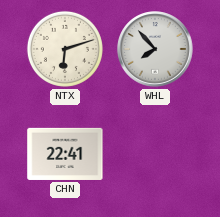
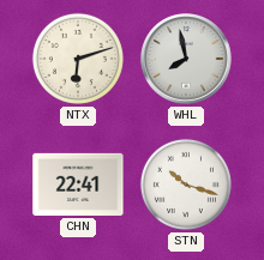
WHL: 7:53 -> 7:58 (186, 59)
STN: none -> 10:18 (186, 185)
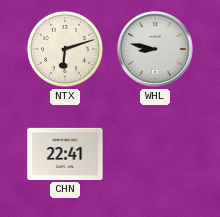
WHL: 7:58 -> 8:47 (155, 49)
STN: 10:18 -> none (186, 185)
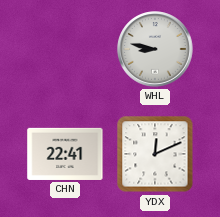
NTX: 6:12 -> none (65, 49)
YDX: none -> 12:11 (155, 154)
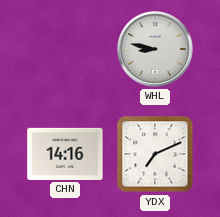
CHN: 22:41 -> 14:16 (65, 154)
YDX: 12:11 -> 7:11 (155, 154)
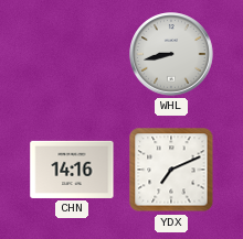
WHL: 8:47 -> 8:43 (171, 54)
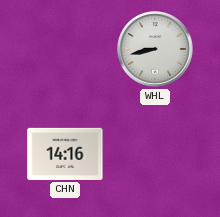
YDX: 7:11 -> none (171, 170)
